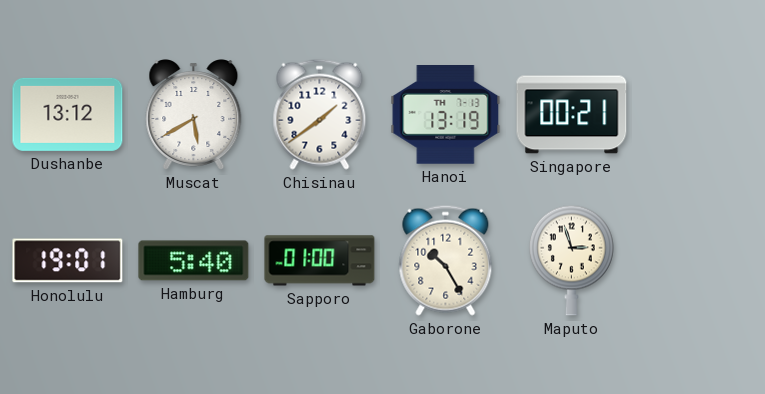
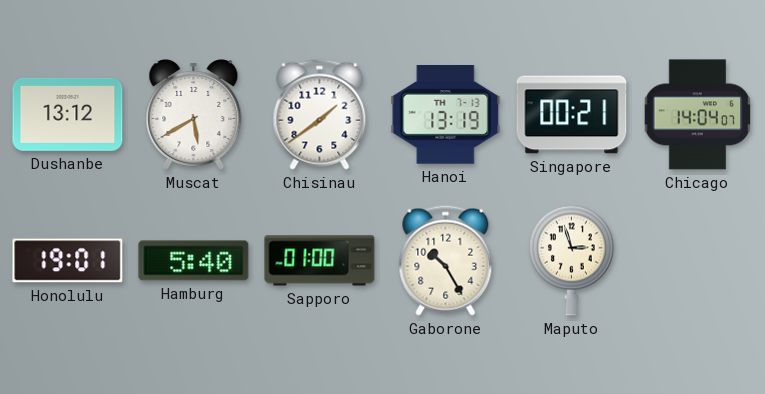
Chicago: none -> 14:04 (698, 115)
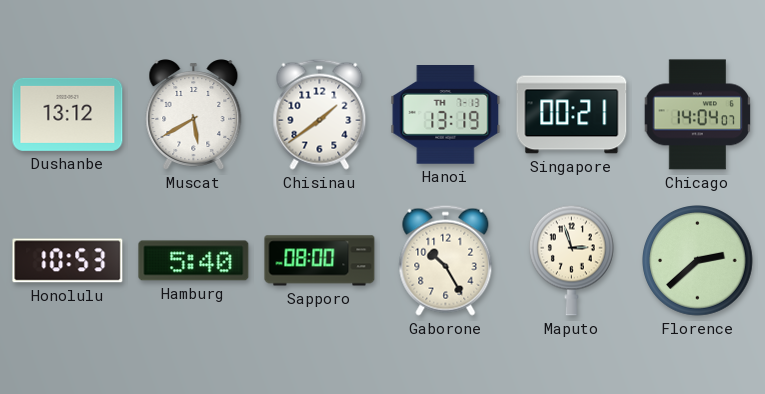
Honolulu: 19:01 -> 10:53 (68, 261)
Sapporo: 01:00 -> 08:00 (320, 261)
Florence: none -> 2:38 (698, 261)
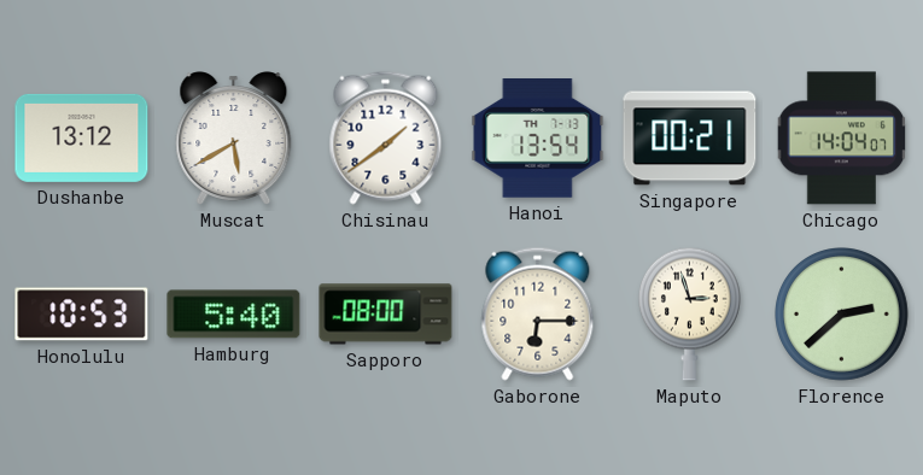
Hanoi: 13:19 -> 13:54 (538, 139)
Gaborone: 10:25 -> 6:15 (538, 313)
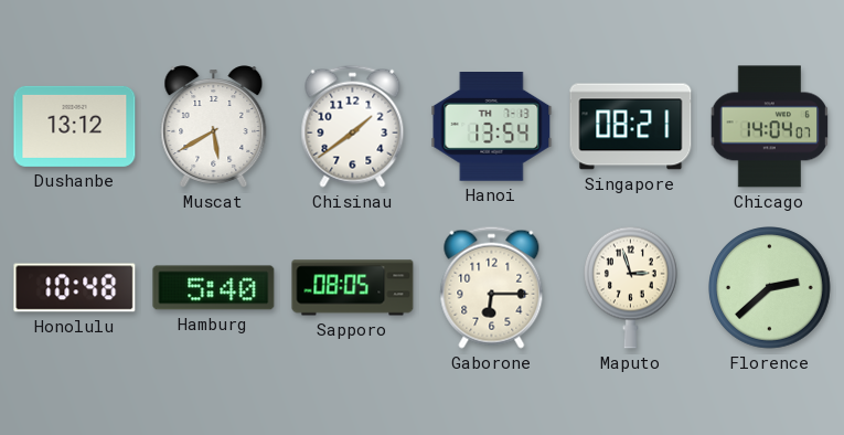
Singapore: 00:21 -> 08:21 (631, 127)
Honolulu: 10:53 -> 10:48 (75, 288)
Sapporo: 08:00 -> 08:05 (353, 288)
